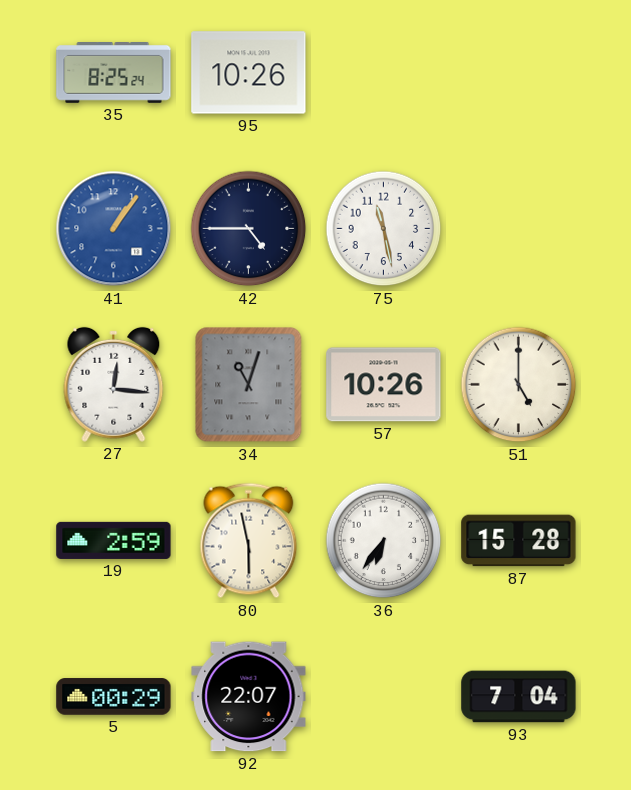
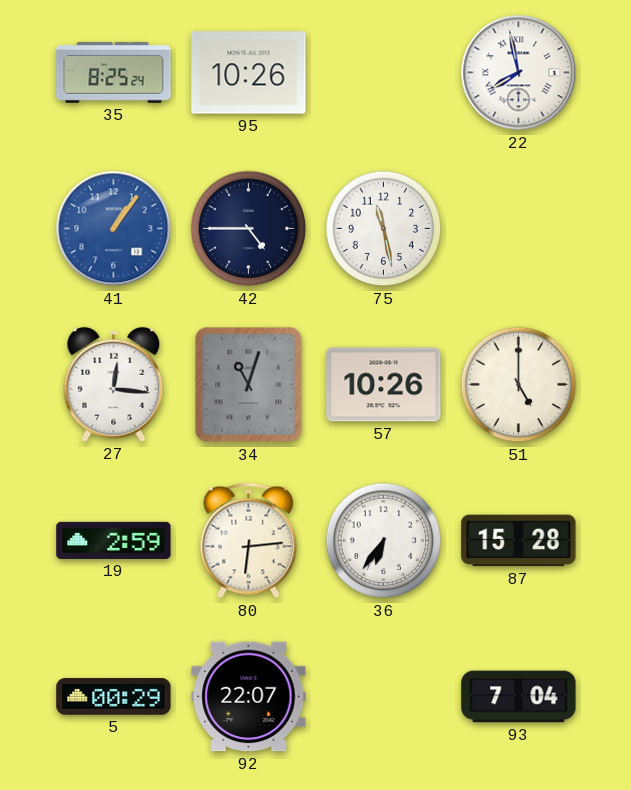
22: none -> 7:58 (519, 73)
80: 5:58 -> 6:14 (249, 541)
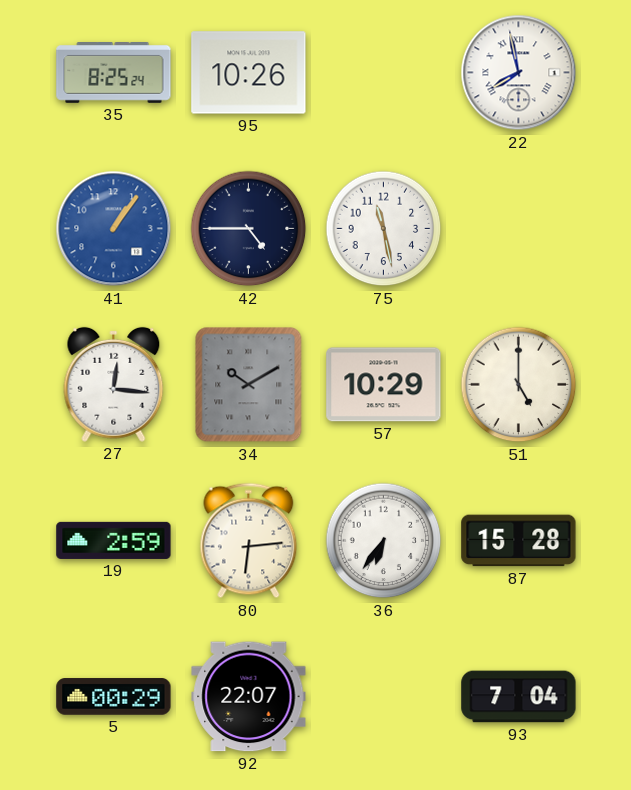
34: 11:03 -> 10:10 (249, 385)
57: 10:26 -> 10:29 (384, 385)
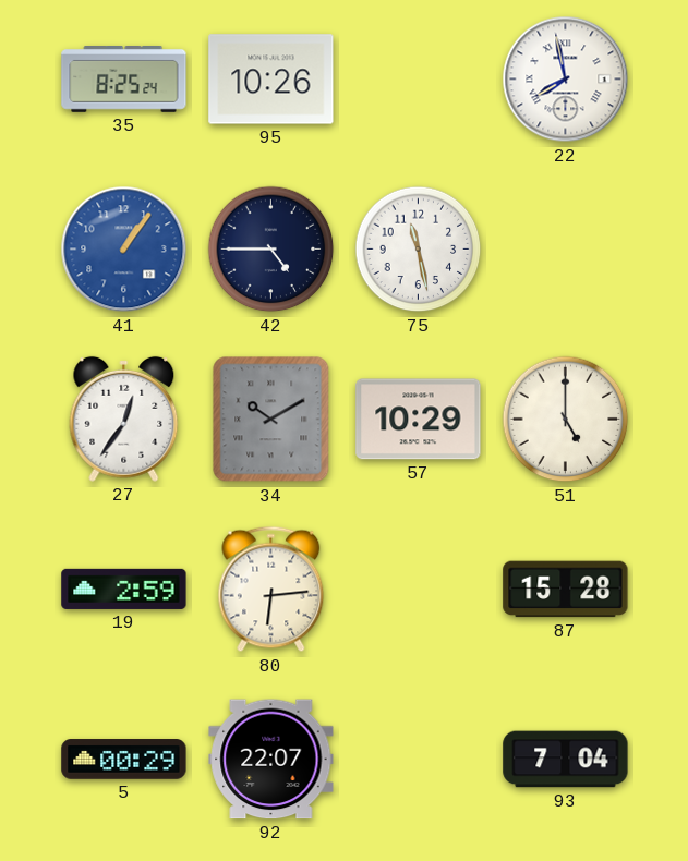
27: 12:16 -> 12:36 (124, 419)
36: 6:36 -> none (384, 541)
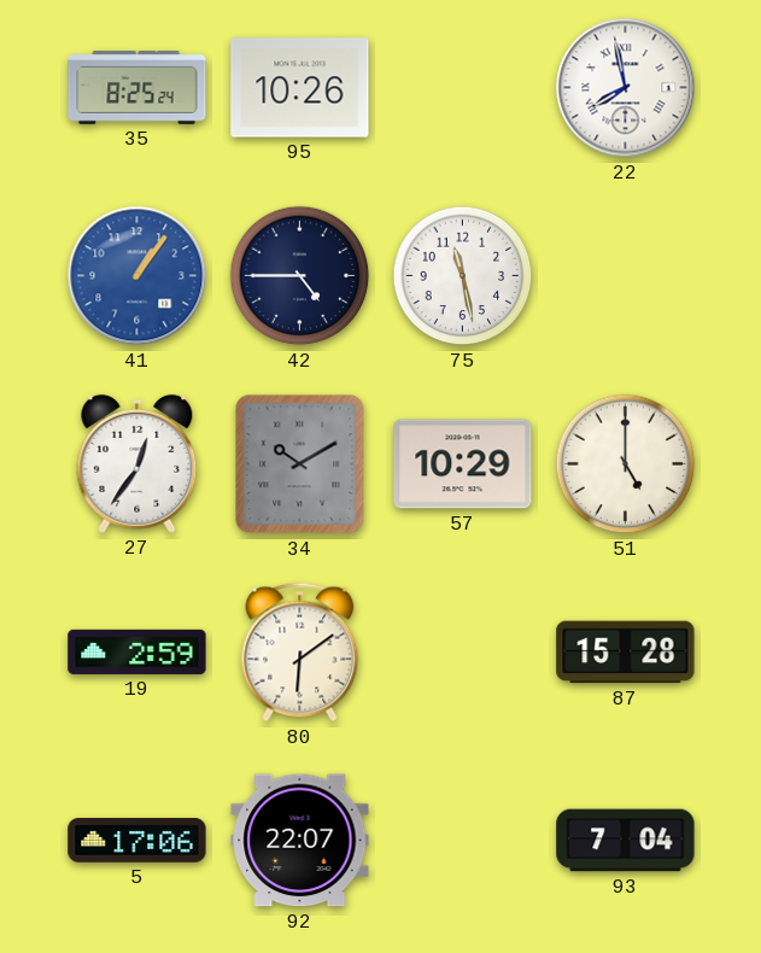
80: 6:14 -> 6:09 (300, 653)
5: 00:29 -> 17:06 (137, 841)
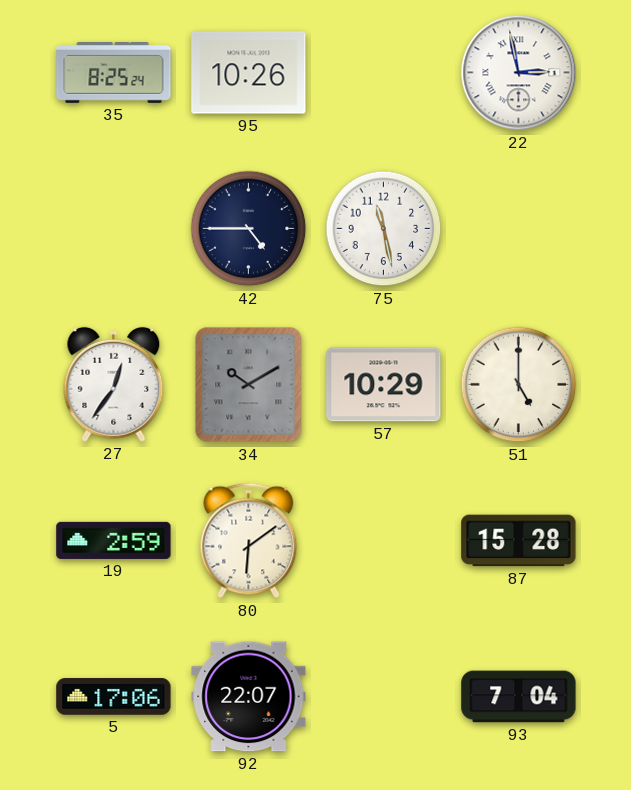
22: 7:58 -> 2:58 (519, 73)
41: 1:06 -> none (137, 276)
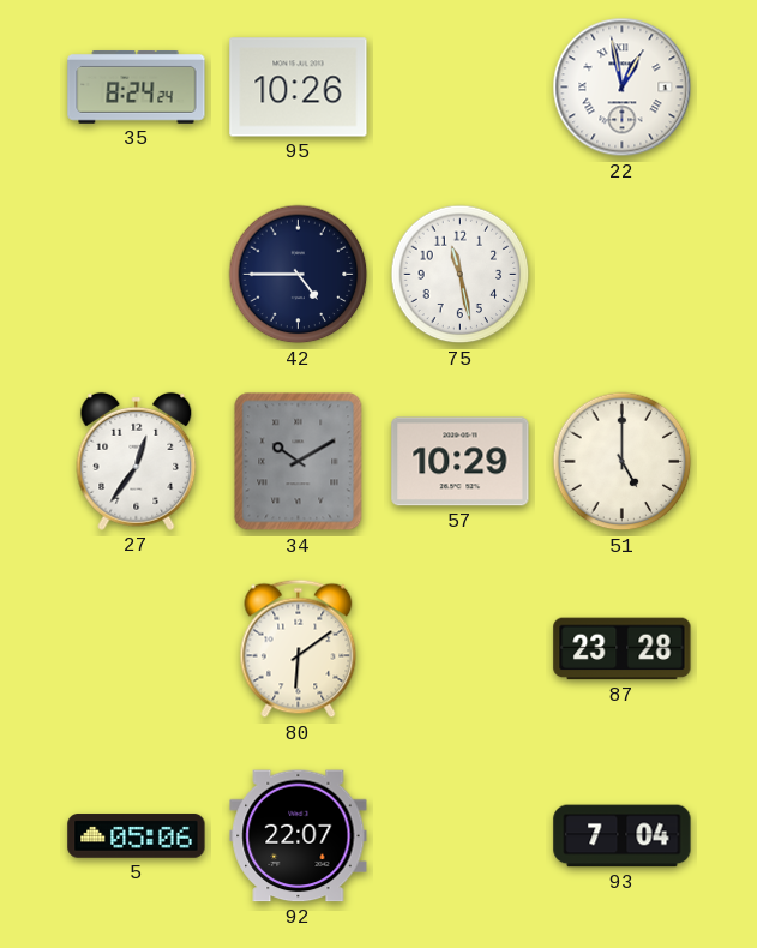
35: 8:25 -> 8:24 (137, 88)
22: 2:58 -> 12:58 (623, 88)
19: 2:59 -> none (114, 540)
87: 15:28 -> 23:28 (623, 649)
5: 17:06 -> 05:06 (137, 836)
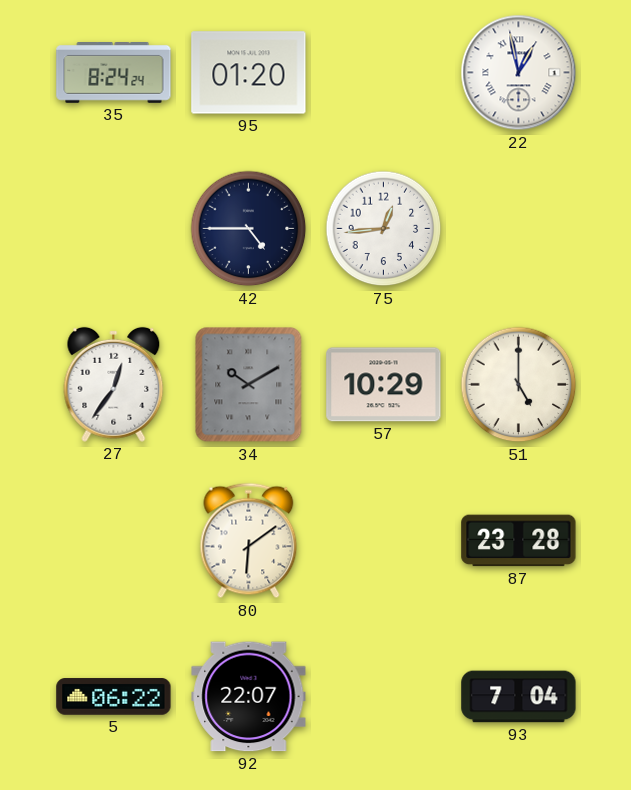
95: 10:26 -> 01:20 (249, 73)
75: 11:28 -> 12:44 (384, 229)
5: 05:06 -> 06:22 (114, 697)
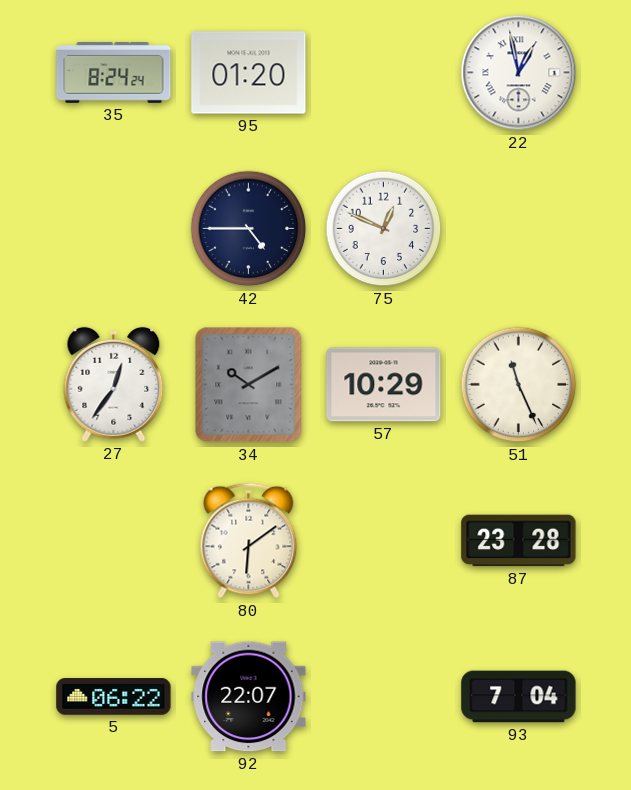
75: 12:44 -> 12:49 (384, 229)
51: 5:00 -> 11:26 (519, 385)
